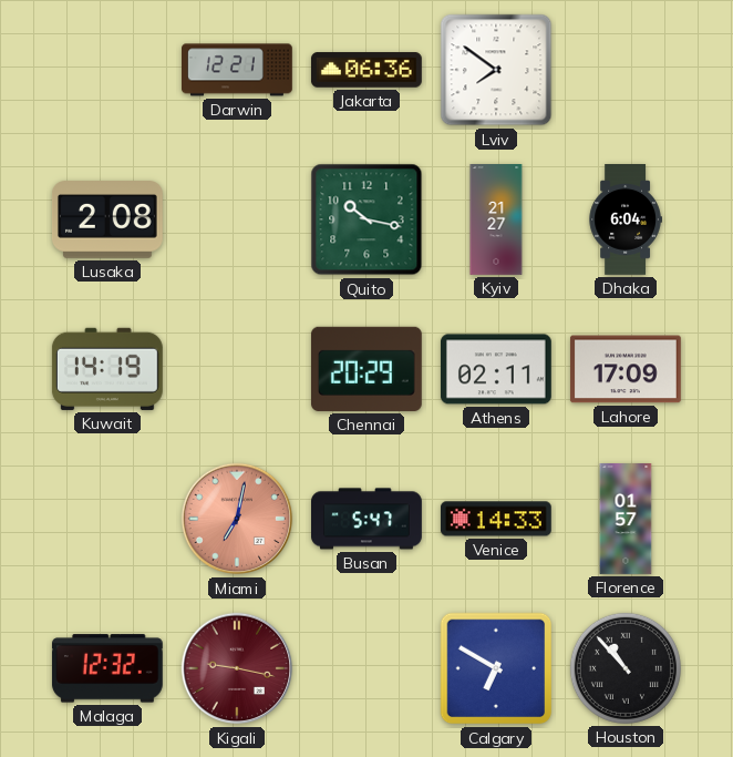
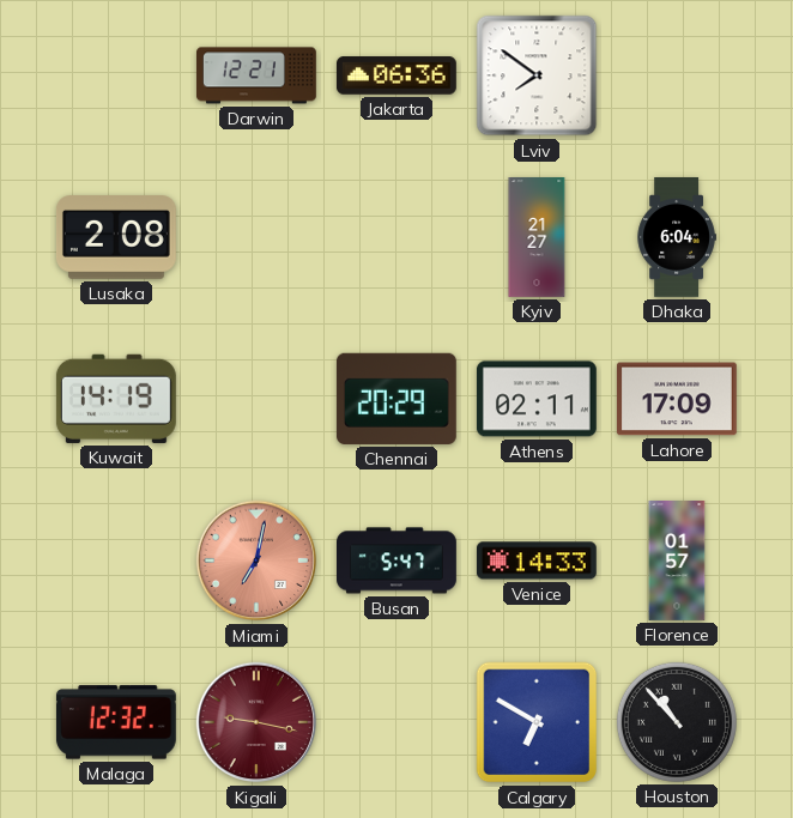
Quito: 10:17 -> none (366, 219)
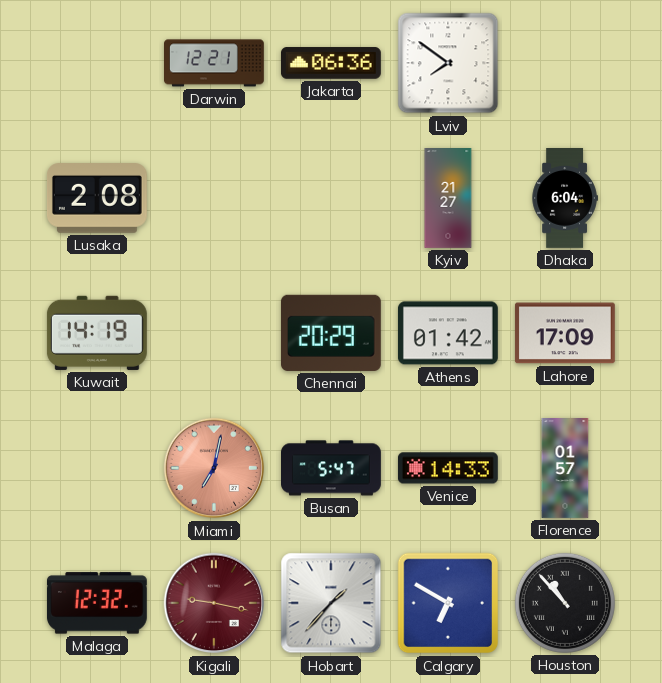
Athens: 02:11 -> 01:42 (448, 333)
Hobart: none -> 1:37 (331, 603)
